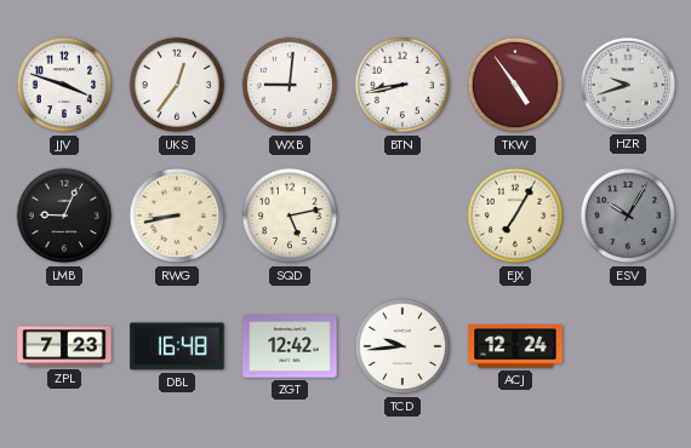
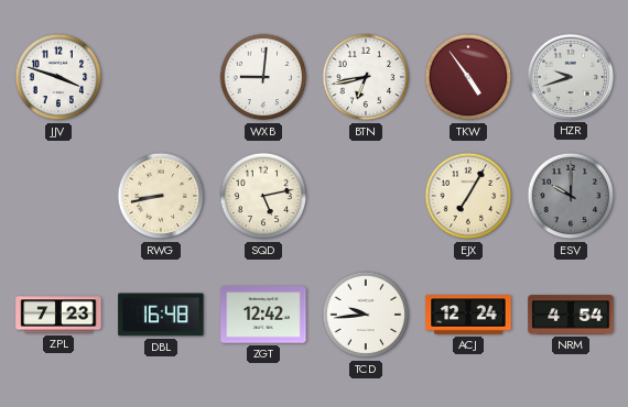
UKS: 12:36 -> none (177, 85)
BTN: 8:43 -> 6:43 (366, 77)
LMB: 9:04 -> none (64, 216)
ESV: 10:05 -> 10:00 (571, 196)
NRM: none -> 4:54 (571, 315)
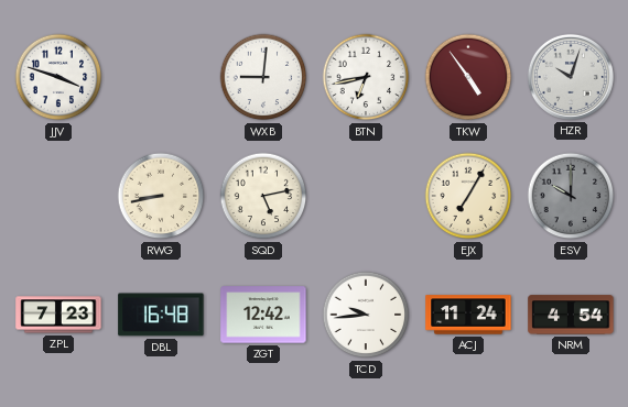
HZR: 9:42 -> 10:03 (571, 77)
ACJ: 12:24 -> 11:24 (468, 315)
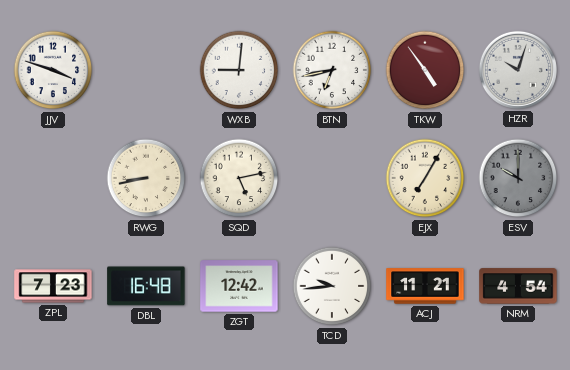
ACJ: 11:24 -> 11:21 (425, 286)
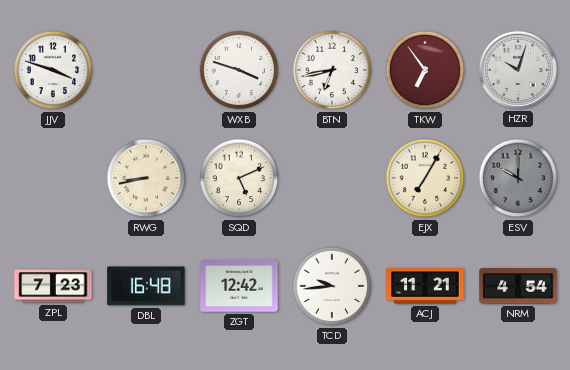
WXB: 9:01 -> 3:48 (239, 70)
TKW: 4:54 -> 6:54 (425, 70)
SQD: 5:13 -> 5:11 (239, 178)
